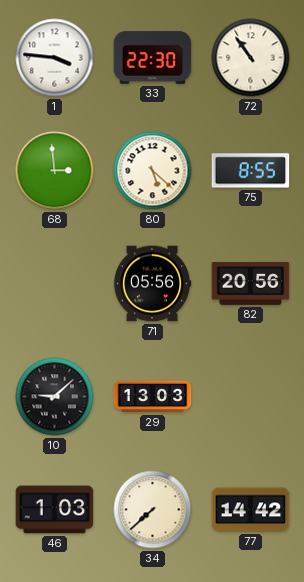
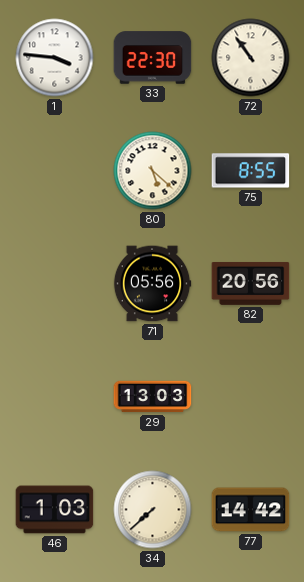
68: 2:59 -> none (55, 171)
10: 9:08 -> none (55, 397)
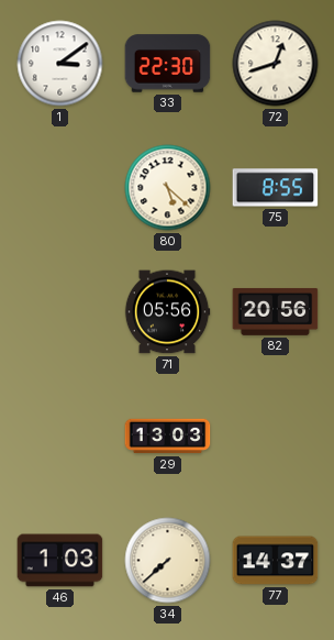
1: 3:46 -> 3:09 (60, 64)
72: 10:54 -> 12:42 (276, 64)
77: 14:42 -> 14:37 (276, 561)
